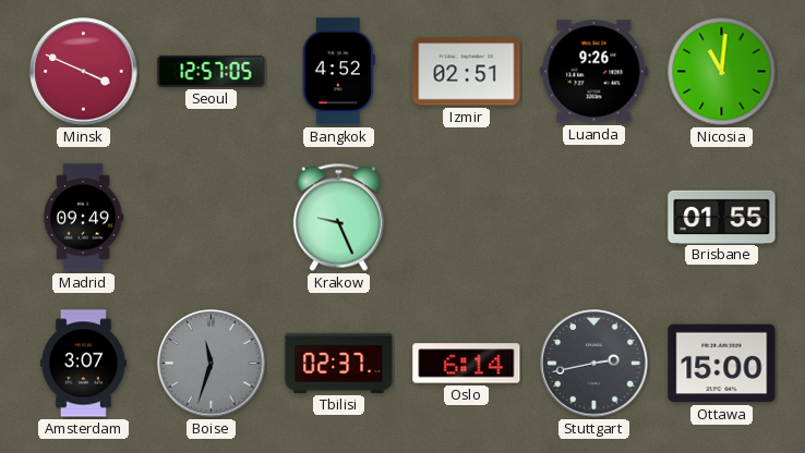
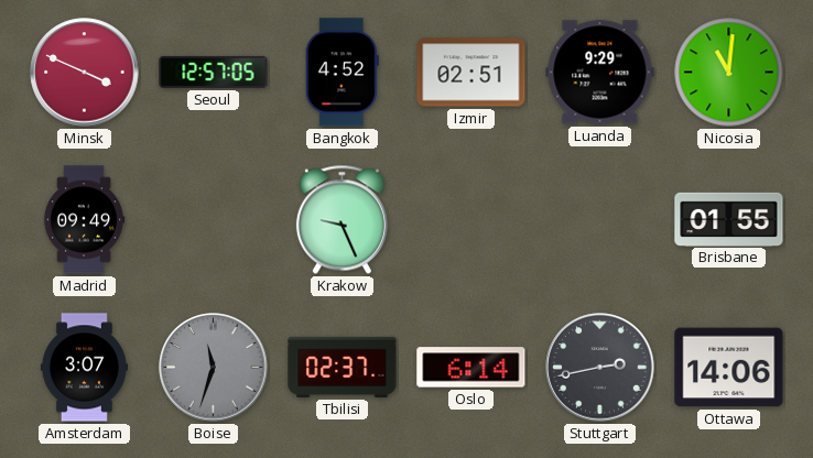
Luanda: 9:26 -> 9:29 (600, 73)
Ottawa: 15:00 -> 14:06 (729, 368)
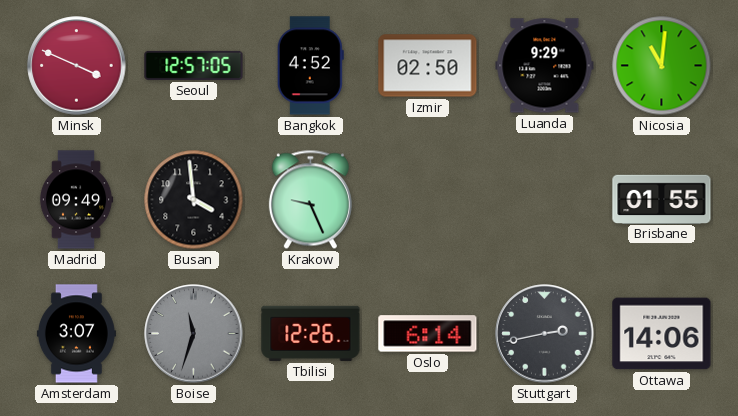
Izmir: 02:51 -> 02:50 (428, 66)
Busan: none -> 3:59 (194, 200)
Tbilisi: 02:37 -> 12:26 (311, 333)
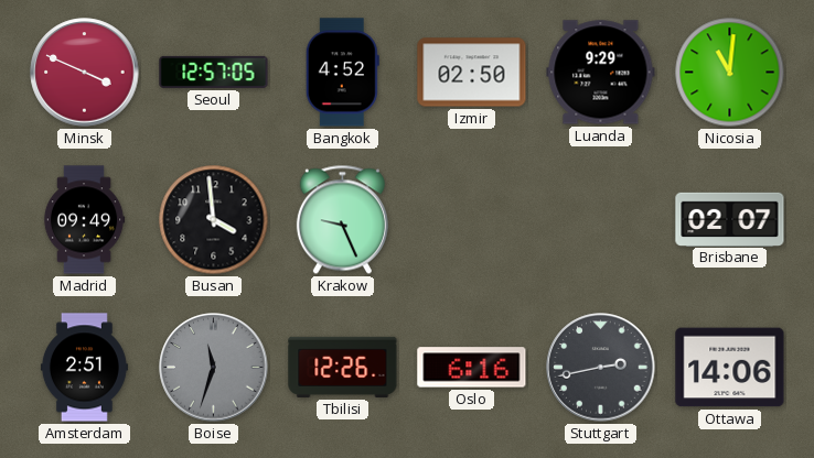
Brisbane: 01:55 -> 02:07 (730, 219)
Amsterdam: 3:07 -> 2:51 (84, 368)
Oslo: 6:14 -> 6:16 (472, 368)
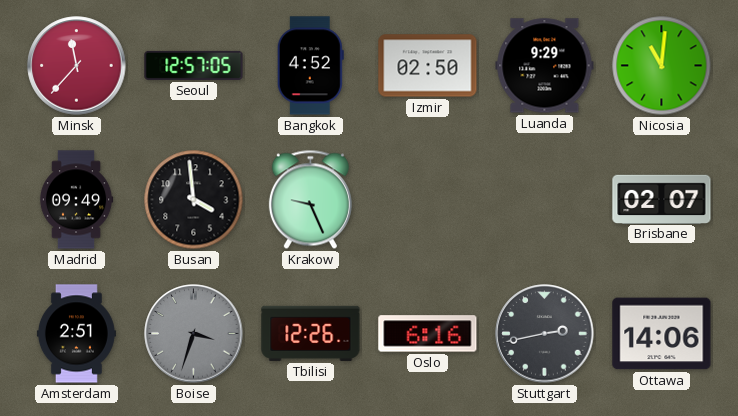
Minsk: 3:49 -> 11:37 (77, 66)
Boise: 11:33 -> 3:33 (194, 334)
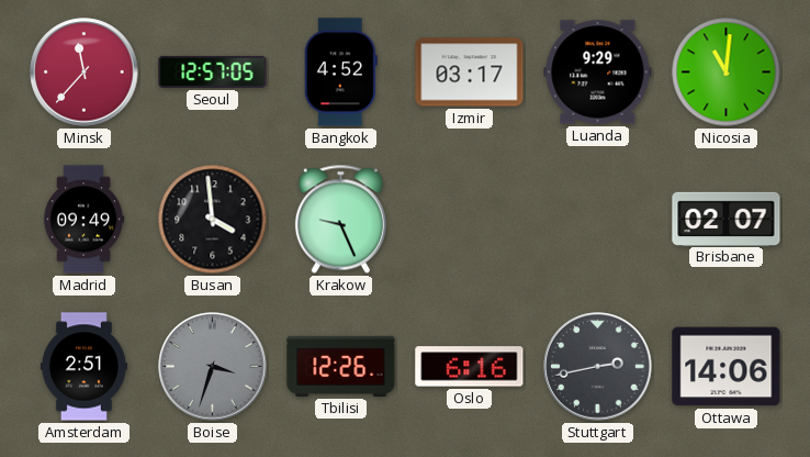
Izmir: 02:50 -> 03:17 (470, 73)
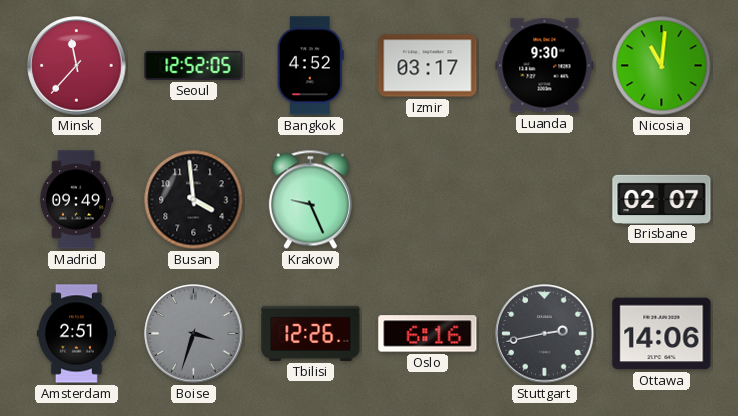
Seoul: 12:57 -> 12:52 (194, 65)
Luanda: 9:29 -> 9:30 (545, 66)
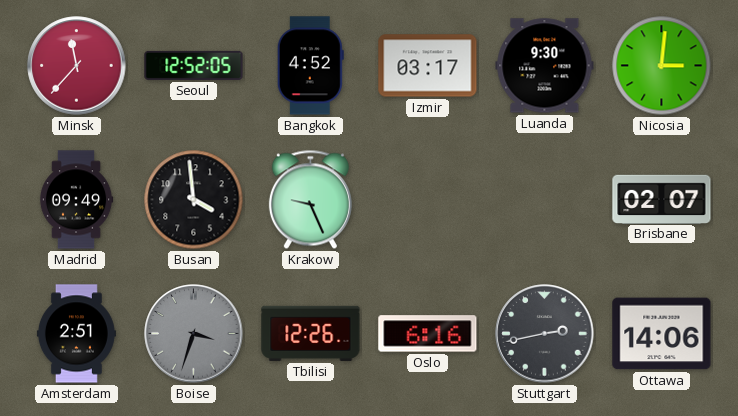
Nicosia: 11:01 -> 3:01 (662, 66)
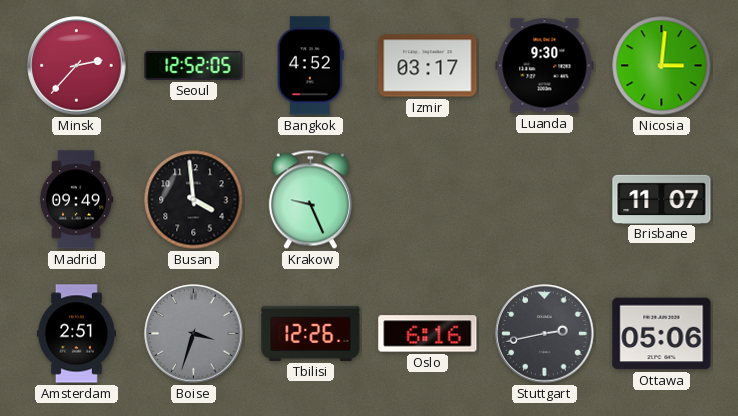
Minsk: 11:37 -> 2:37 (77, 66)
Brisbane: 02:07 -> 11:07 (662, 199)
Ottawa: 14:06 -> 05:06 (662, 334)
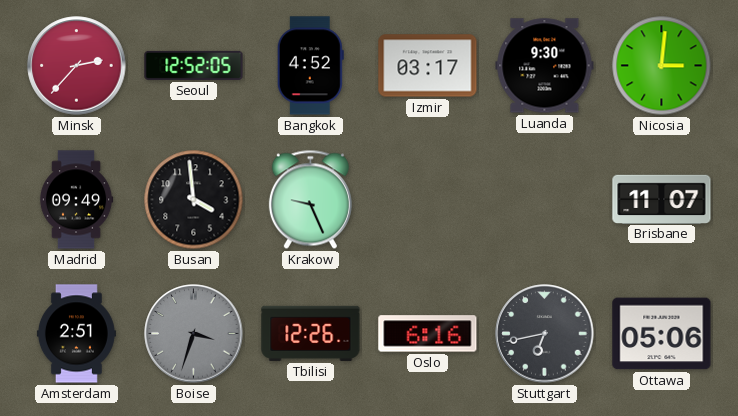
Stuttgart: 2:43 -> 6:43 (545, 334)
